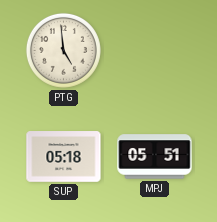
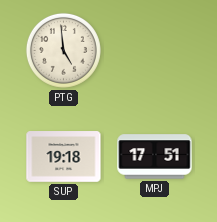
SUP: 05:18 -> 19:18 (64, 157)
MPJ: 05:51 -> 17:51 (155, 157)
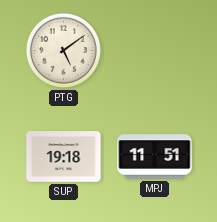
PTG: 4:59 -> 5:09 (63, 50)
MPJ: 17:51 -> 11:51 (155, 157)
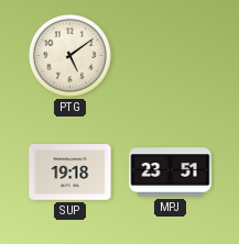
MPJ: 11:51 -> 23:51 (171, 173)
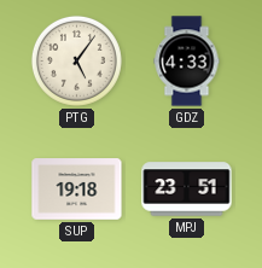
PTG: 5:09 -> 5:06 (76, 60)
GDZ: none -> 4:33 (187, 62)
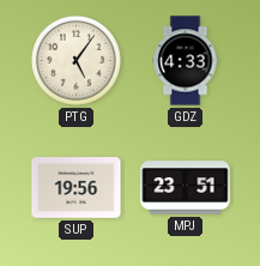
SUP: 19:18 -> 19:56 (77, 188)
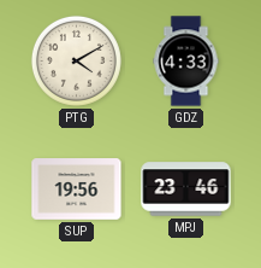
PTG: 5:06 -> 4:10 (76, 60)
MPJ: 23:51 -> 23:46 (186, 190)
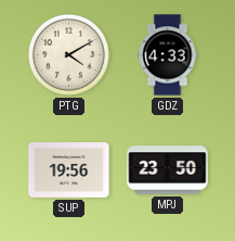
MPJ: 23:46 -> 23:50 (168, 170)
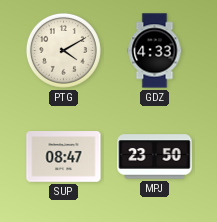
SUP: 19:56 -> 08:47 (64, 157)
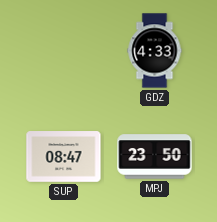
PTG: 4:10 -> none (63, 50)
